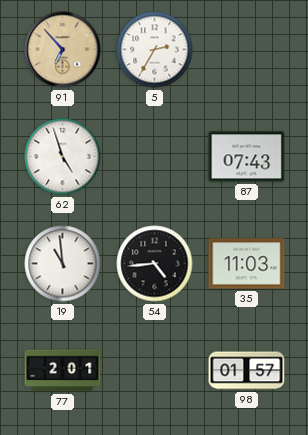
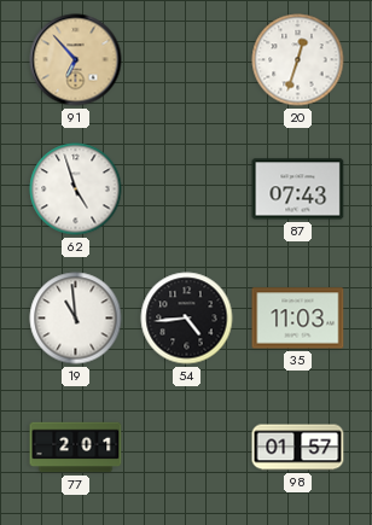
5: 2:35 -> none (155, 50)
20: none -> 12:33 (298, 60)
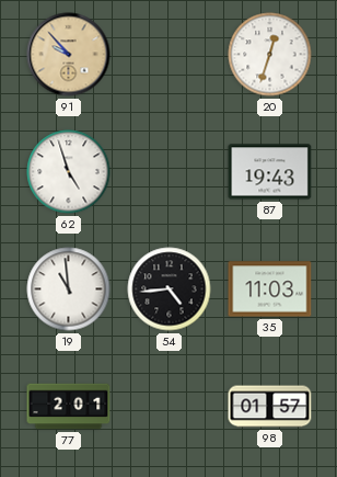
91: 6:53 -> 9:53 (69, 55)
87: 07:43 -> 19:43 (270, 172)
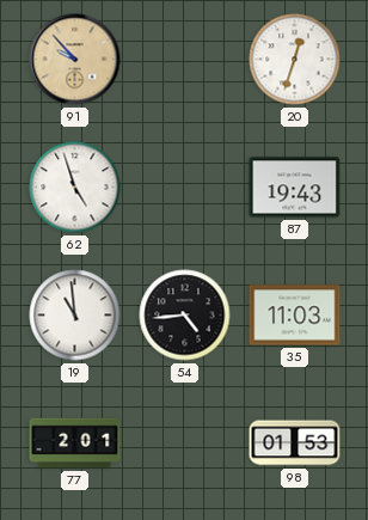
98: 01:57 -> 01:53 (295, 443)
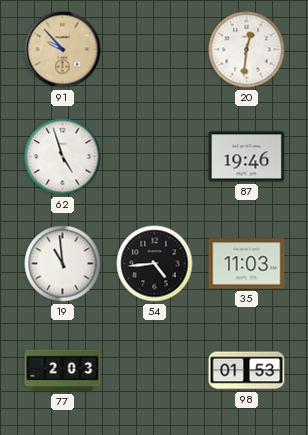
20: 12:33 -> 12:31 (247, 50)
87: 19:43 -> 19:46 (247, 157)
77: 2:01 -> 2:03 (63, 371)
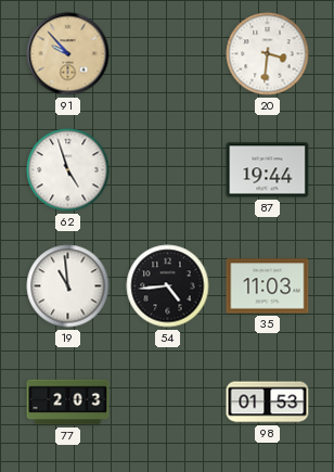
20: 12:31 -> 3:31 (268, 54)
87: 19:46 -> 19:44 (268, 170)
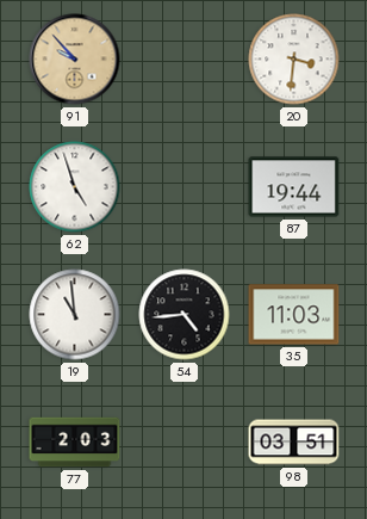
98: 01:53 -> 03:51 (294, 443)
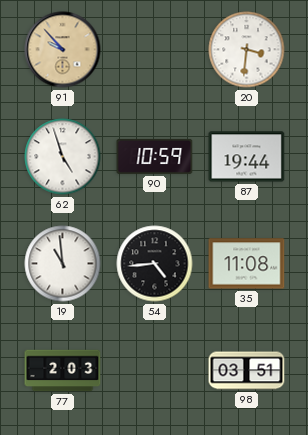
90: none -> 10:59 (155, 156)
35: 11:03 -> 11:08 (247, 264)
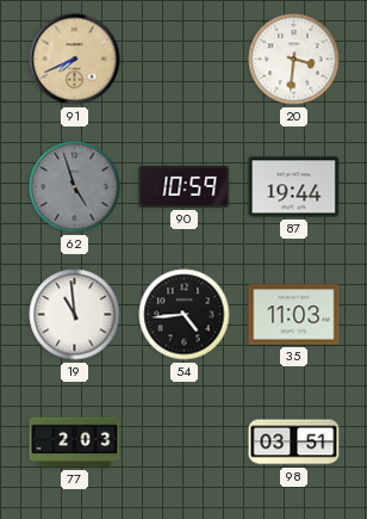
91: 9:53 -> 7:41 (75, 60)
62 dial: white -> grey (75, 187)
35: 11:08 -> 11:03 (294, 315)
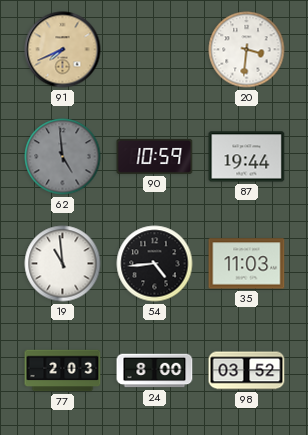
62: 4:57 -> 4:59 (63, 157)
24: none -> 8:00 (155, 371)
98: 03:51 -> 03:52 (247, 371)
